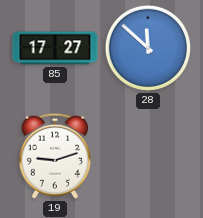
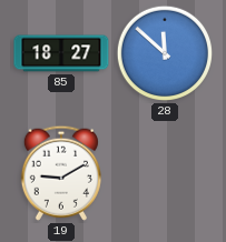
85: 17:27 -> 18:27 (61, 53)
19: 9:12 -> 9:10 (61, 173)
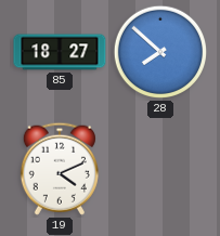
28: 11:52 -> 7:52 (159, 52)
19: 9:10 -> 4:11 (60, 169)
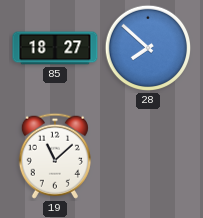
19: 4:11 -> 11:08 (55, 156)
